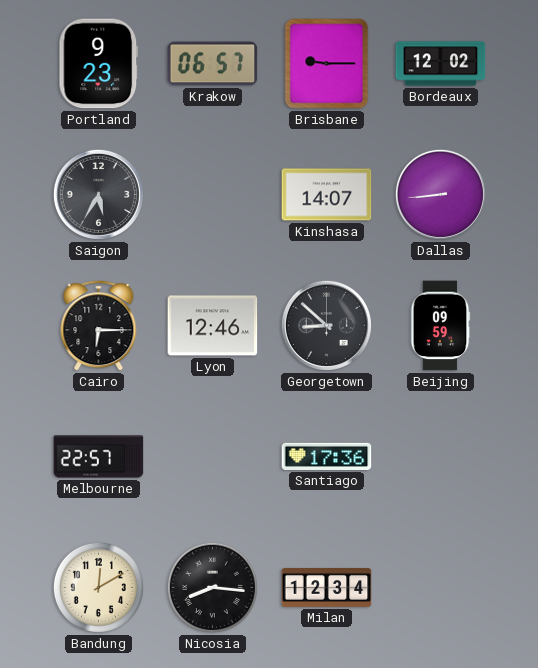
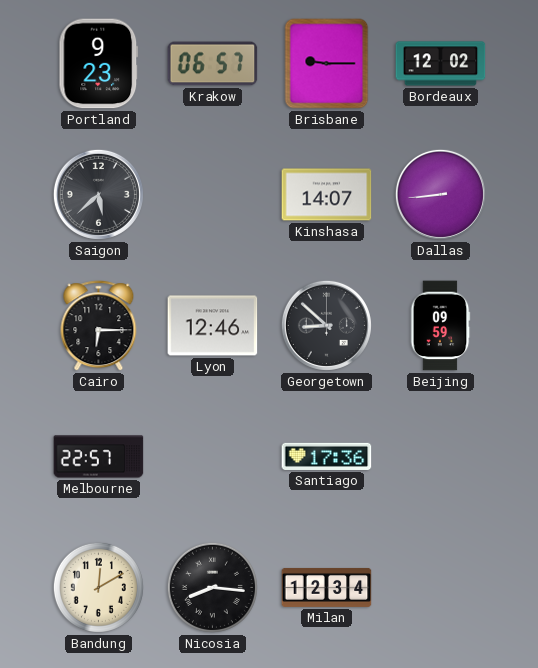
Saigon: 5:35 -> 5:38 (98, 194)
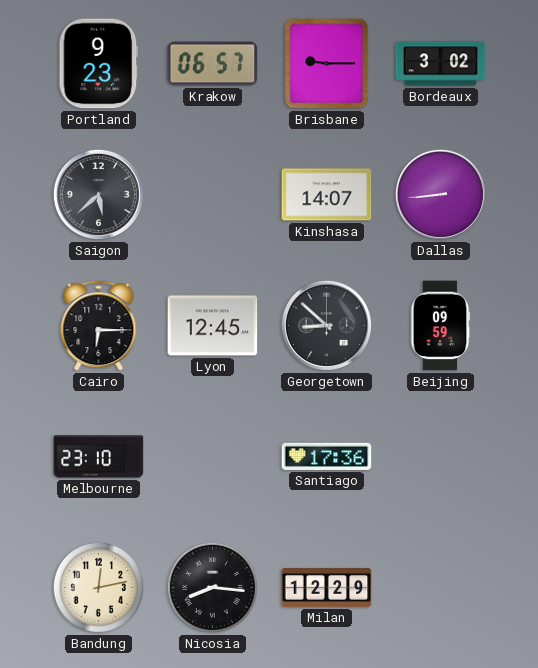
Bordeaux: 12:02 -> 3:02 (441, 64)
Lyon: 12:46 -> 12:45 (213, 326)
Melbourne: 22:57 -> 23:10 (99, 457)
Bandung: 12:10 -> 12:13 (98, 587)
Milan: 12:34 -> 12:29 (327, 587)
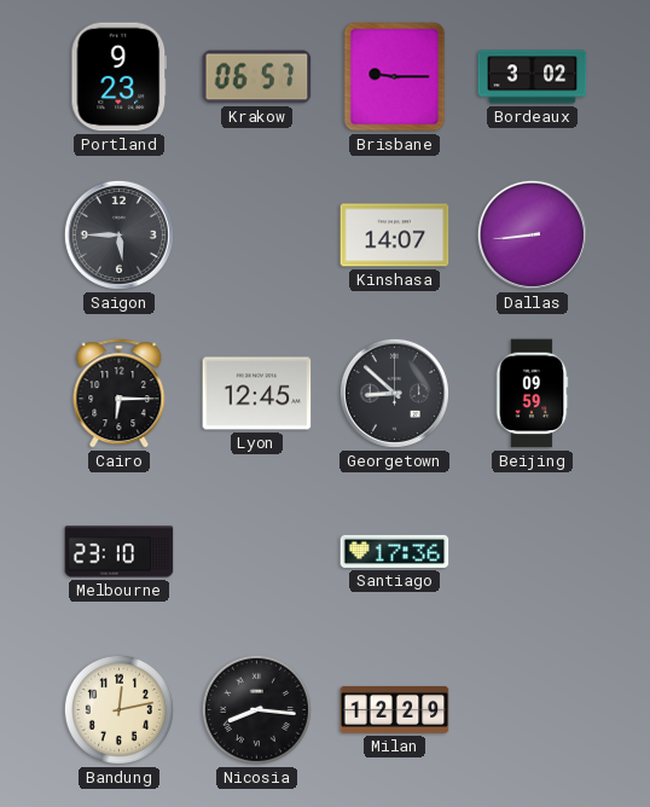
Saigon: 5:38 -> 5:45 (118, 234)
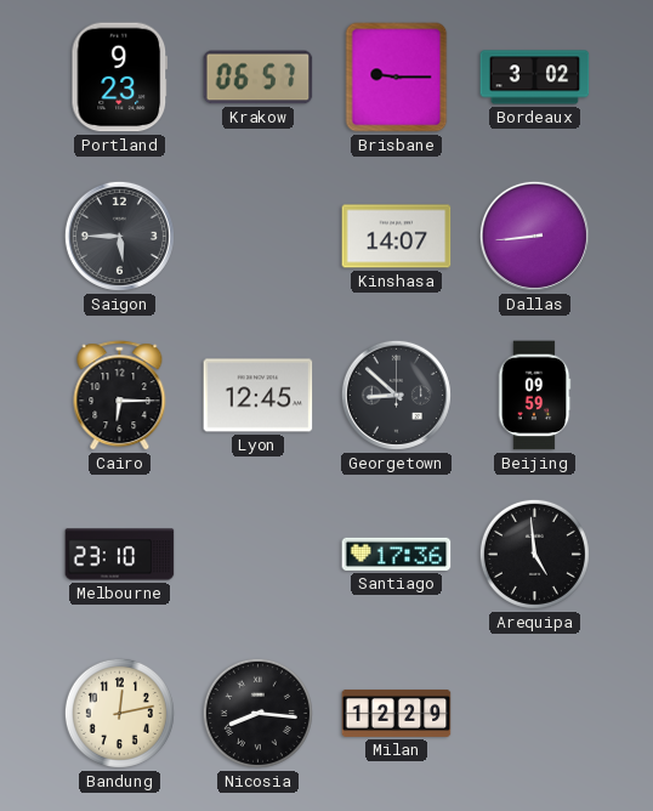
Arequipa: none -> 4:59 (534, 554)
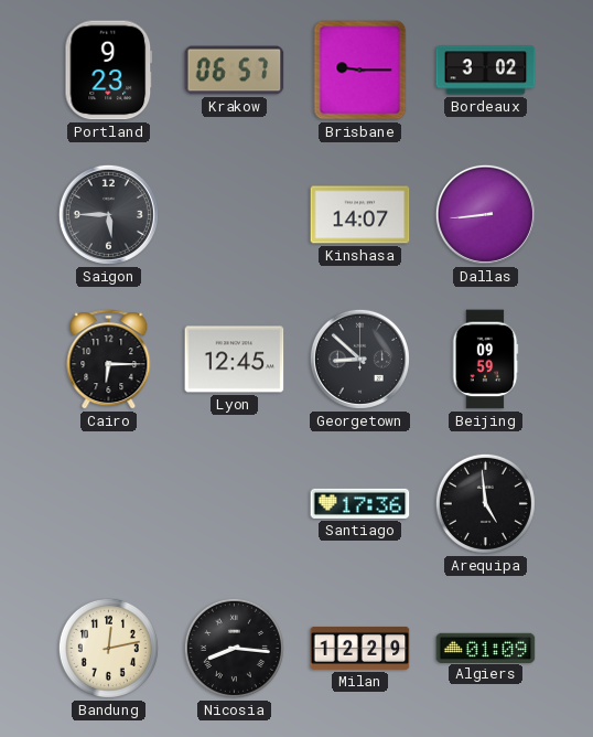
Melbourne: 23:10 -> none (120, 555)
Algiers: none -> 01:09 (486, 648)
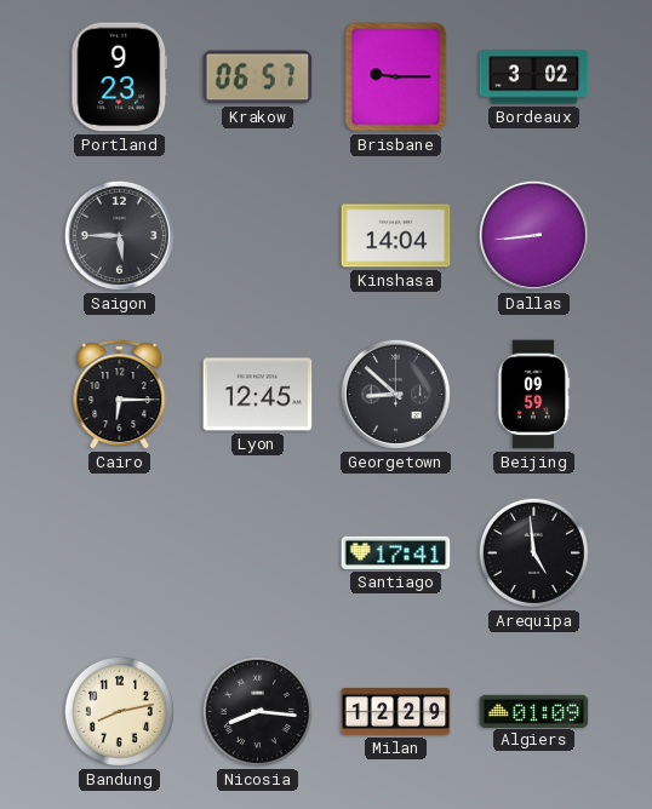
Kinshasa: 14:07 -> 14:04 (396, 236)
Santiago: 17:36 -> 17:41 (396, 552)
Bandung: 12:13 -> 8:13 (119, 711)
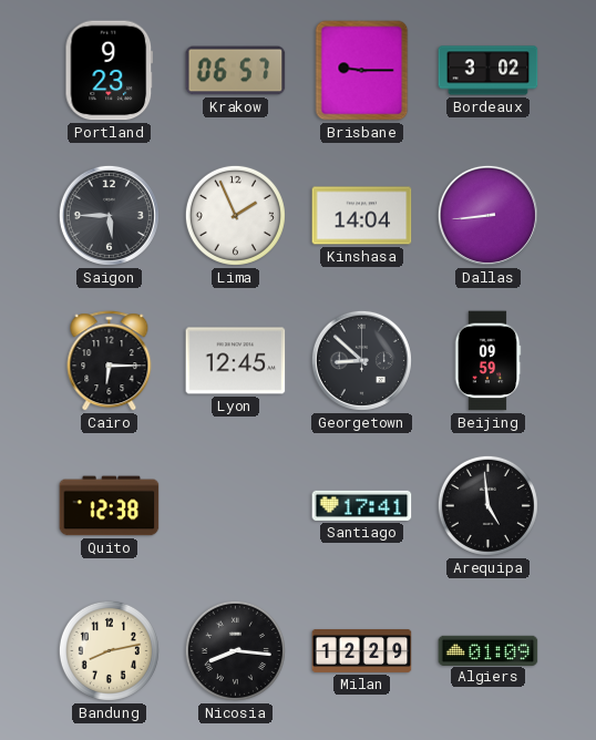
Lima: none -> 1:56 (235, 215)
Quito: none -> 12:38 (110, 506)
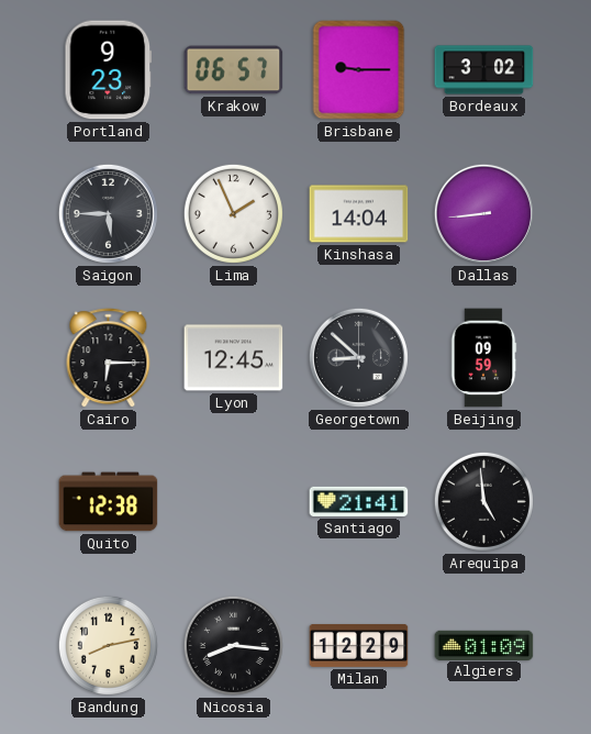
Santiago: 17:41 -> 21:41 (359, 501)
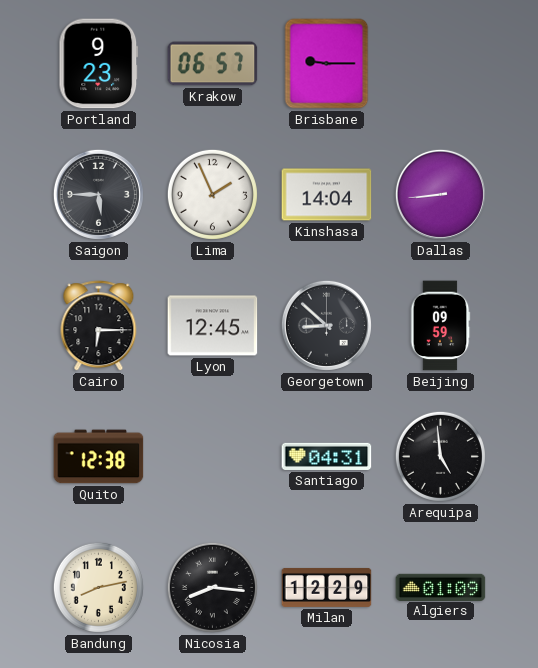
Bordeaux: 3:02 -> none (484, 70)
Santiago: 21:41 -> 04:31 (327, 456)
